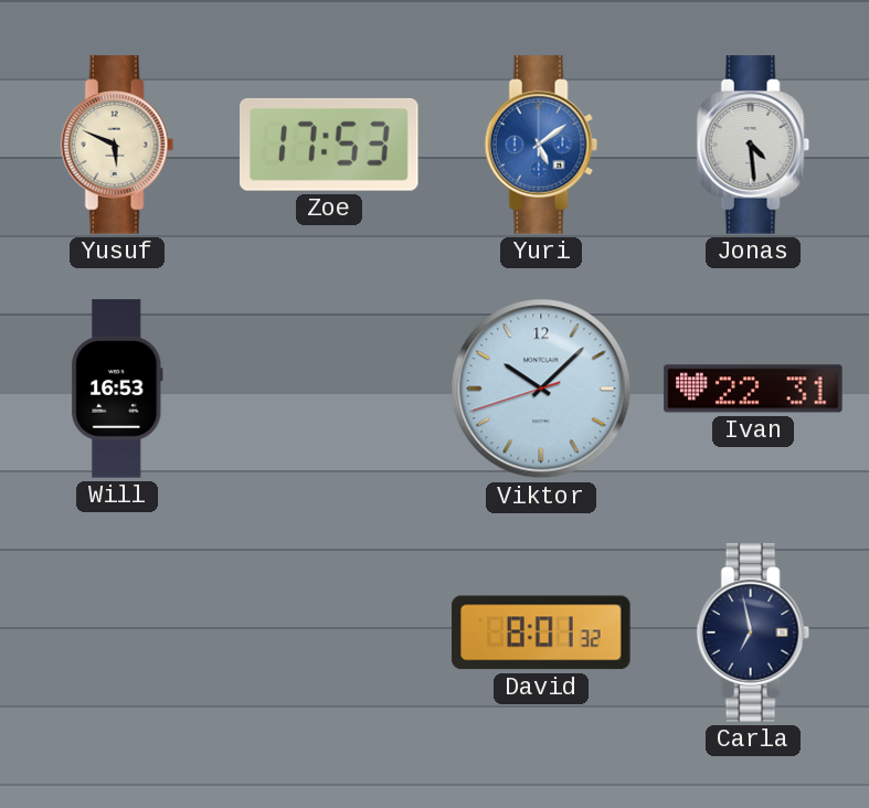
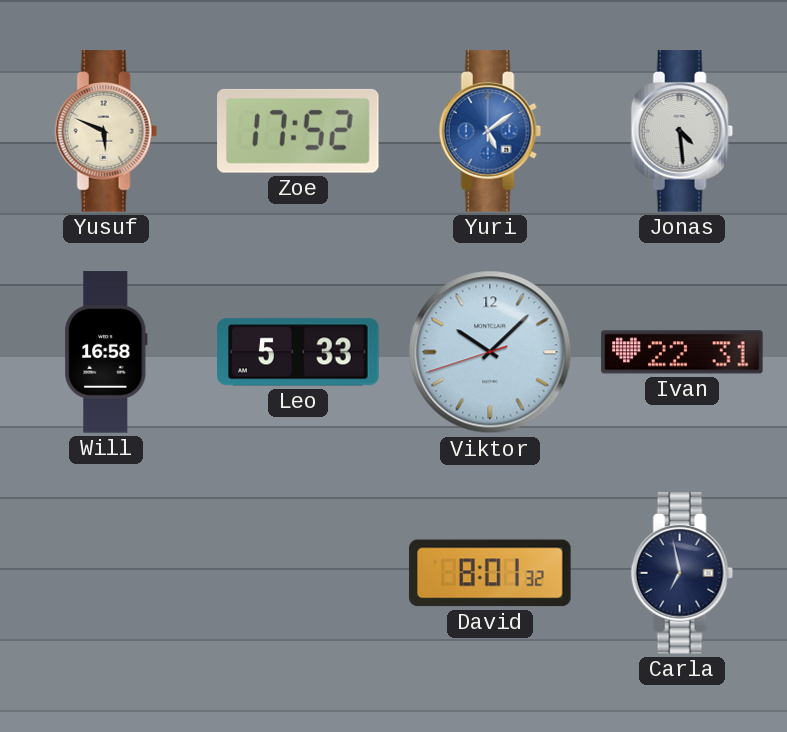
Zoe: 17:53 -> 17:52 (299, 131)
Will: 16:53 -> 16:58 (106, 352)
Leo: none -> 5:33 (298, 352)
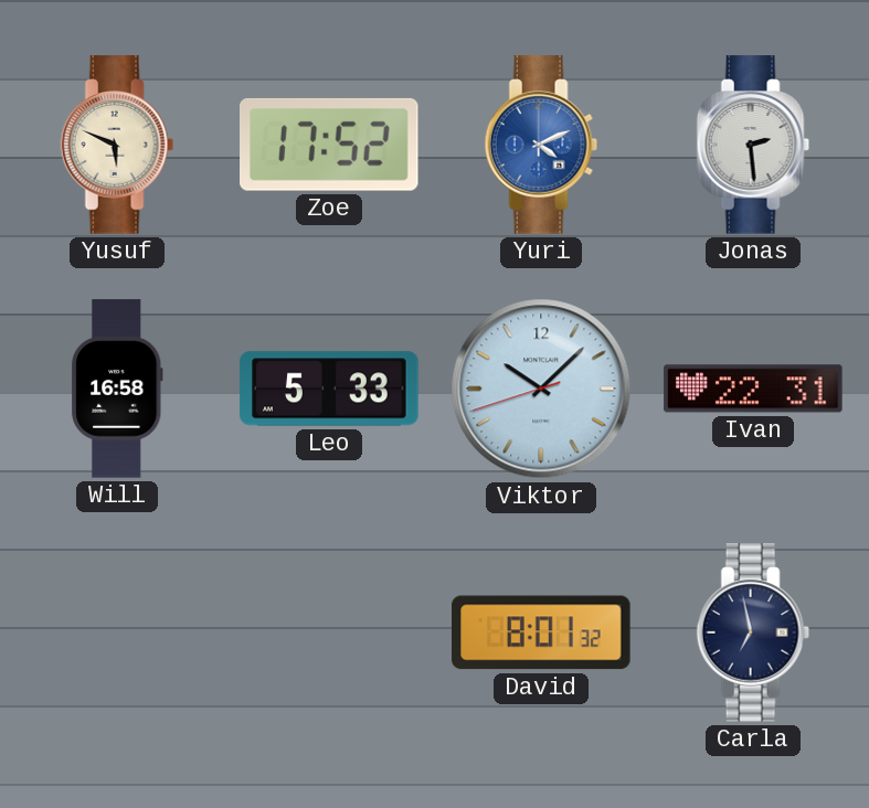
Yuri: 5:09 -> 4:11 (541, 145)
Jonas: 4:29 -> 2:29 (753, 145)
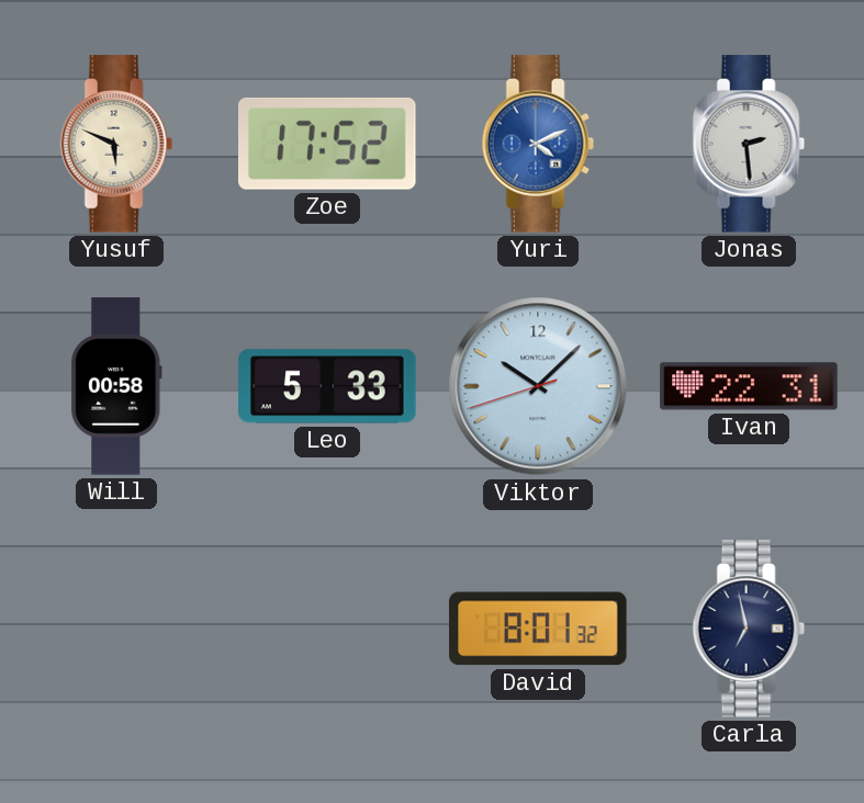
Will: 16:58 -> 00:58 (116, 386)
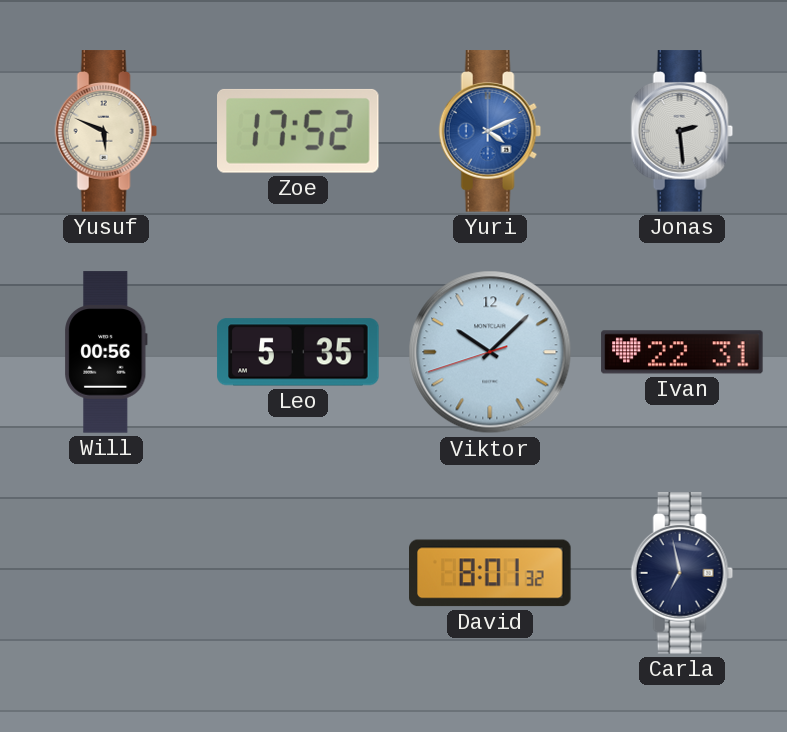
Will: 00:58 -> 00:56 (106, 352)
Leo: 5:33 -> 5:35 (298, 352)
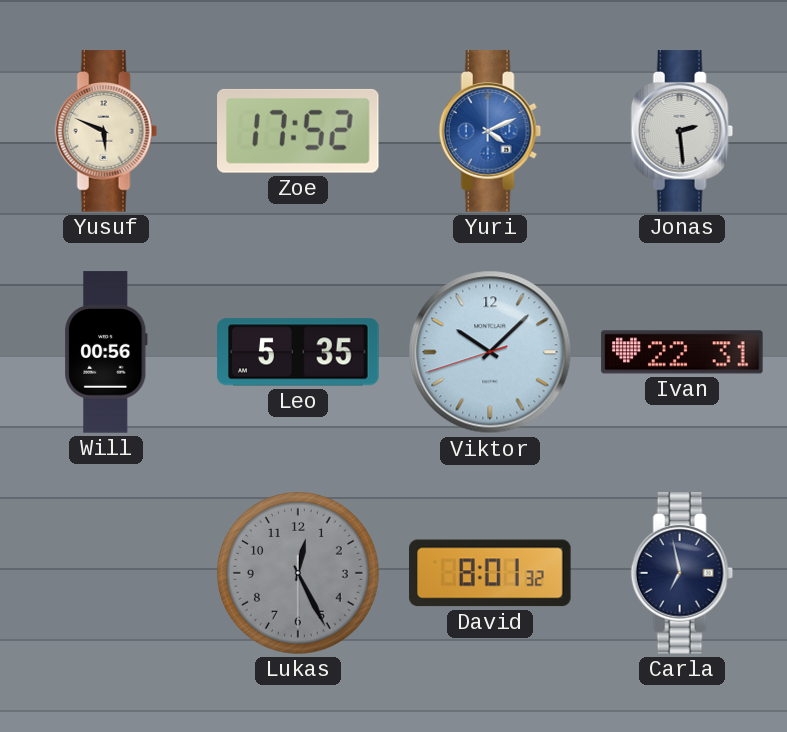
Lukas: none -> 12:25 (298, 573)
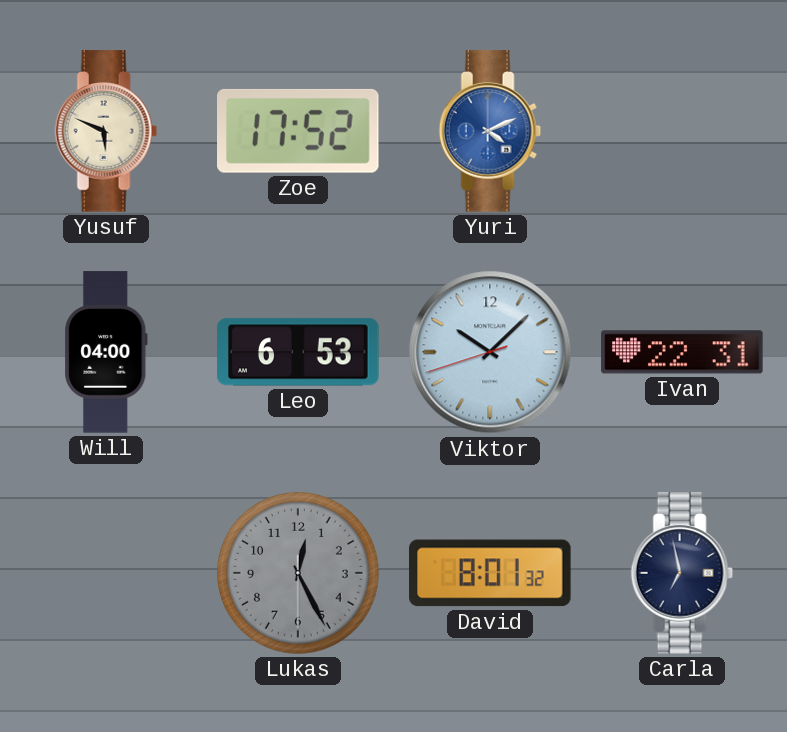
Jonas: 2:29 -> none (682, 131)
Will: 00:56 -> 04:00 (106, 352)
Leo: 5:35 -> 6:53 (298, 352)
